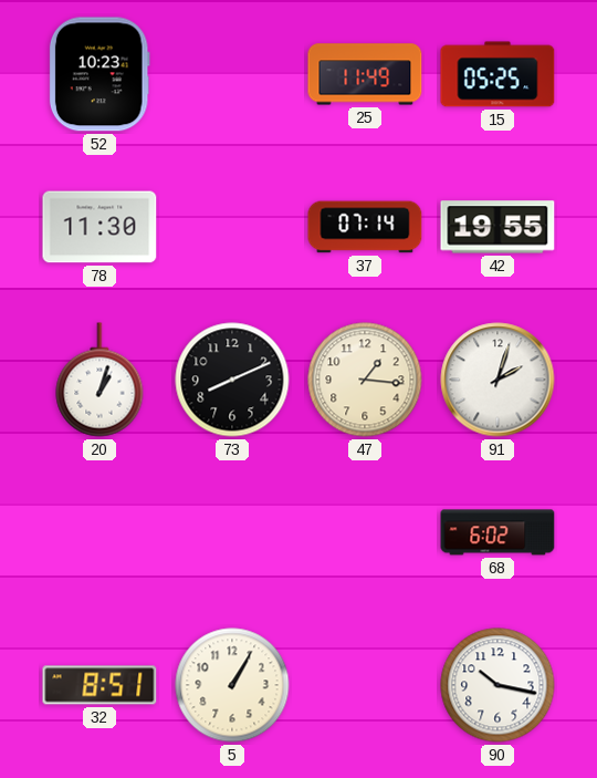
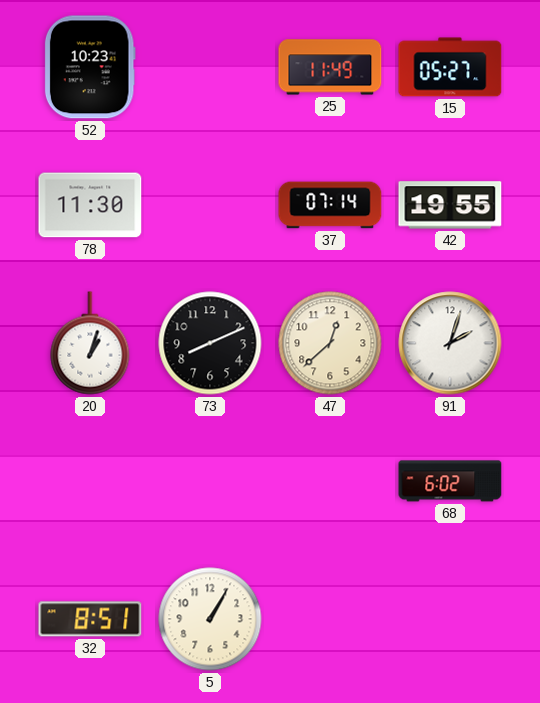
15: 05:25 -> 05:27 (450, 67)
47: 1:16 -> 12:38 (330, 343)
90: 10:17 -> none (498, 685)
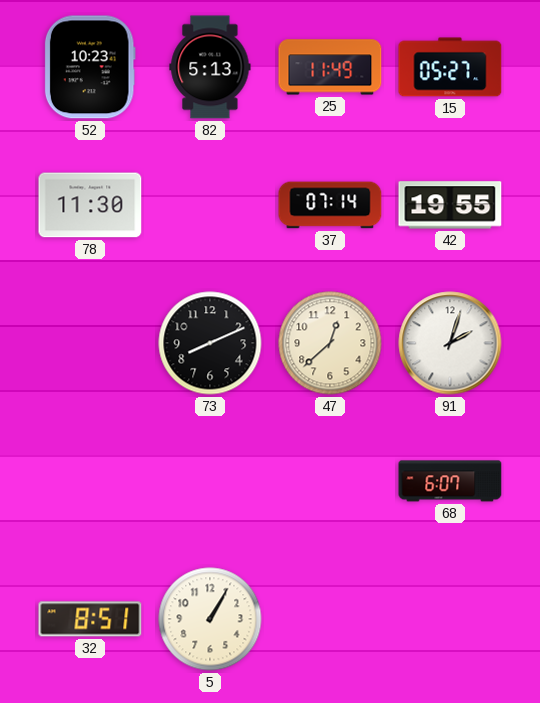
82: none -> 5:13 (210, 67)
20: 1:03 -> none (90, 343)
68: 6:02 -> 6:07 (450, 481)
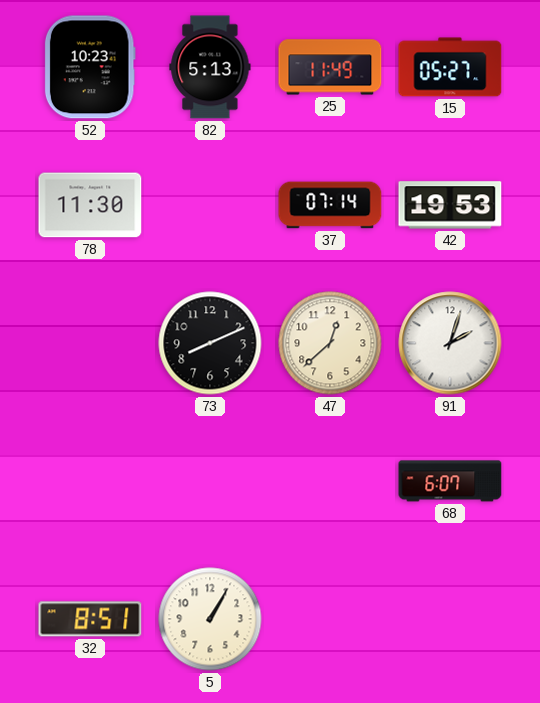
42: 19:55 -> 19:53 (450, 205)
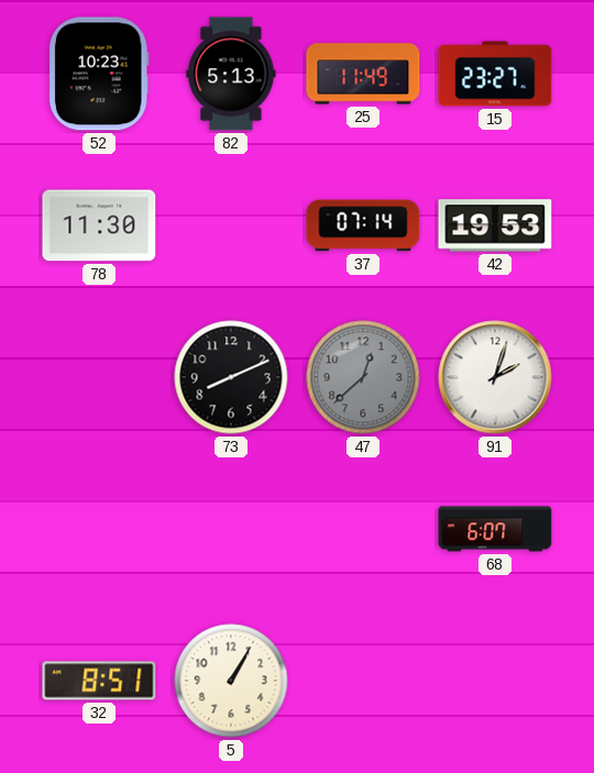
15: 05:27 -> 23:27 (495, 74)
47 dial: cream -> grey (363, 377)
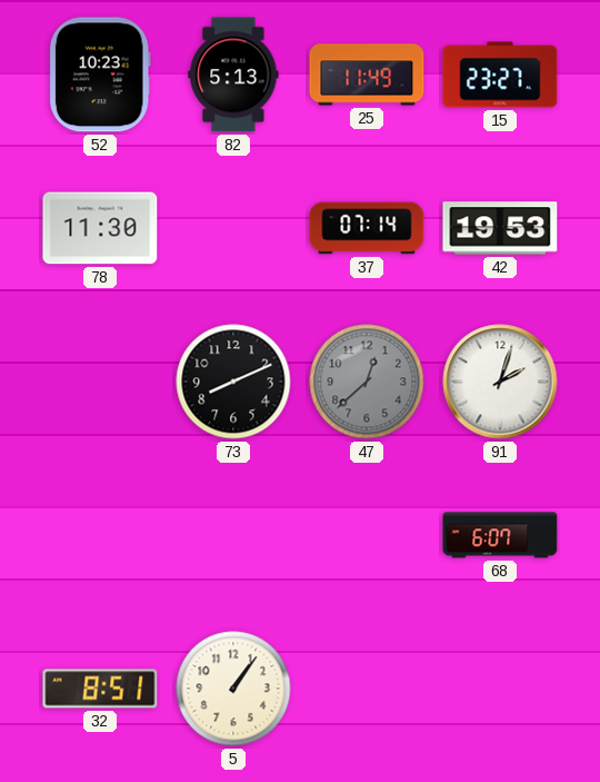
5: 1:05 -> 1:06 (233, 689)
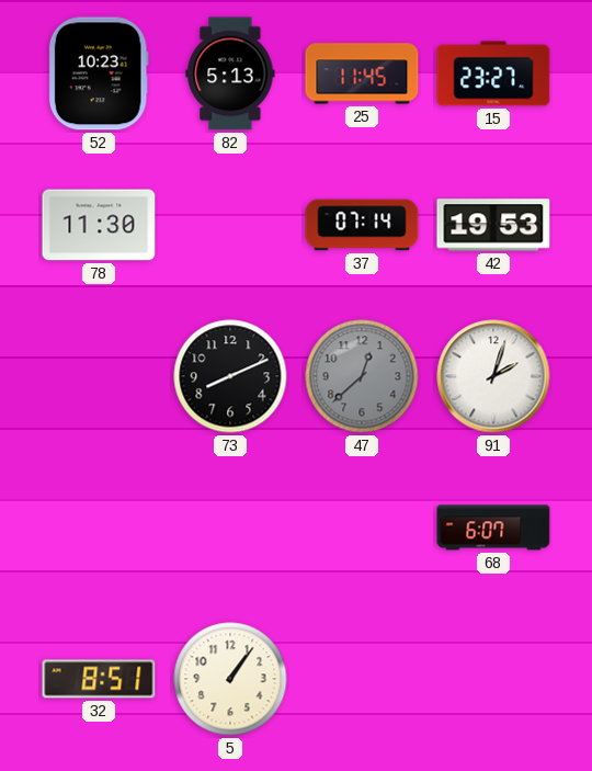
25: 11:49 -> 11:45 (362, 73)
